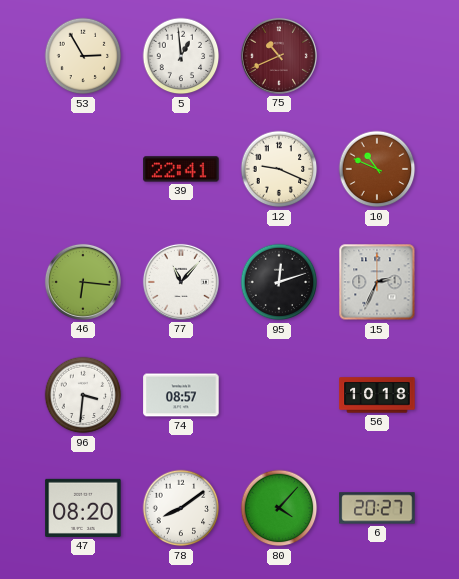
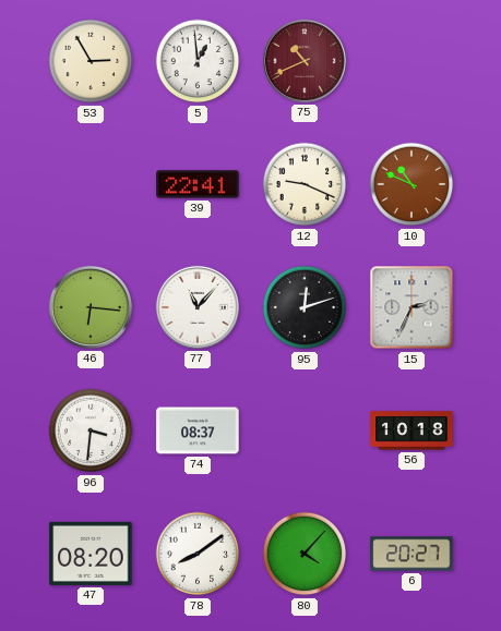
74: 08:57 -> 08:37 (198, 430)
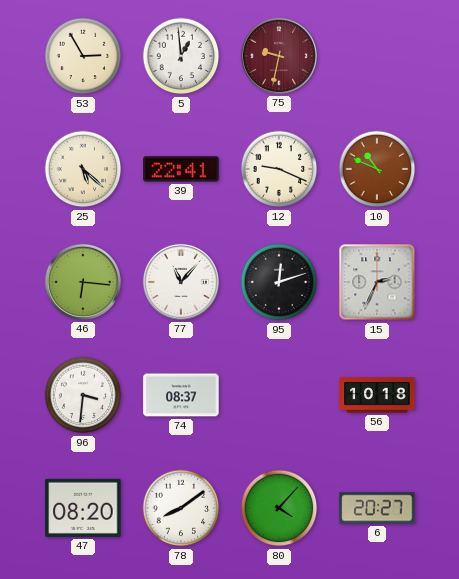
75: 10:41 -> 9:32 (279, 56)
25: none -> 5:22 (83, 169)
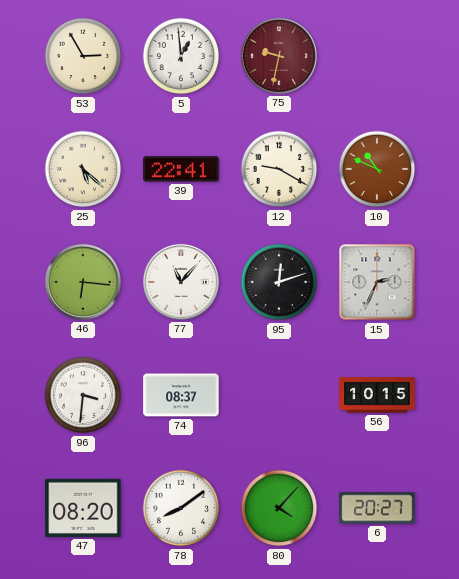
12: 9:19 -> 9:20 (279, 169)
56: 10:18 -> 10:15 (377, 395)
